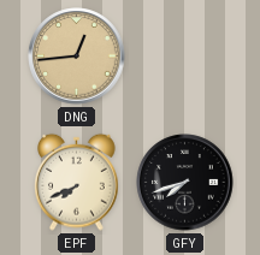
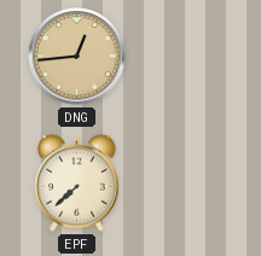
EPF: 7:41 -> 7:38 (77, 182)
GFY: 7:42 -> none (185, 183)
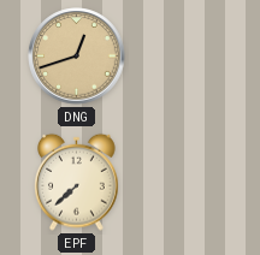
DNG: 12:44 -> 12:42 (77, 57)
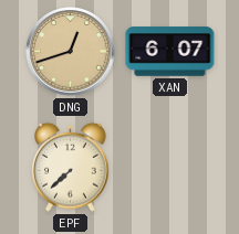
XAN: none -> 6:07 (170, 52)
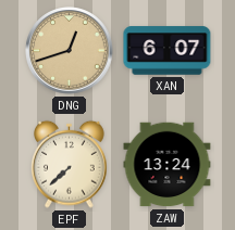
ZAW: none -> 13:24 (168, 165)
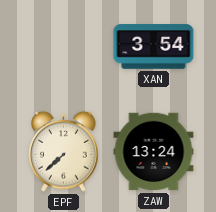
DNG: 12:42 -> none (70, 51)
XAN: 6:07 -> 3:54 (154, 47)
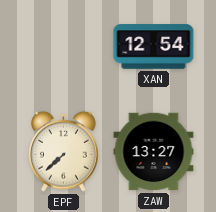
XAN: 3:54 -> 12:54 (154, 47)
ZAW: 13:24 -> 13:27 (154, 152)
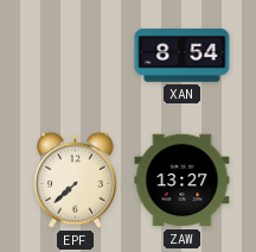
XAN: 12:54 -> 8:54 (183, 56)
